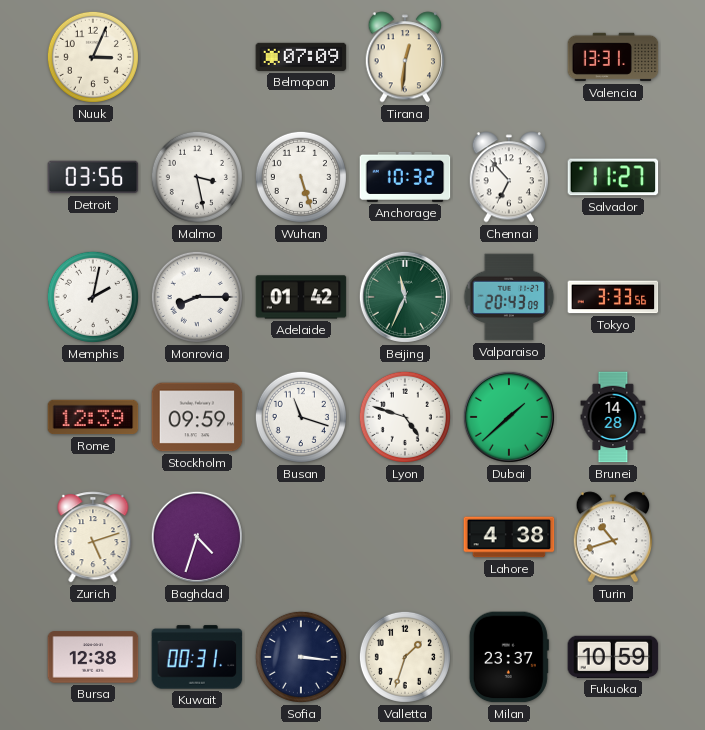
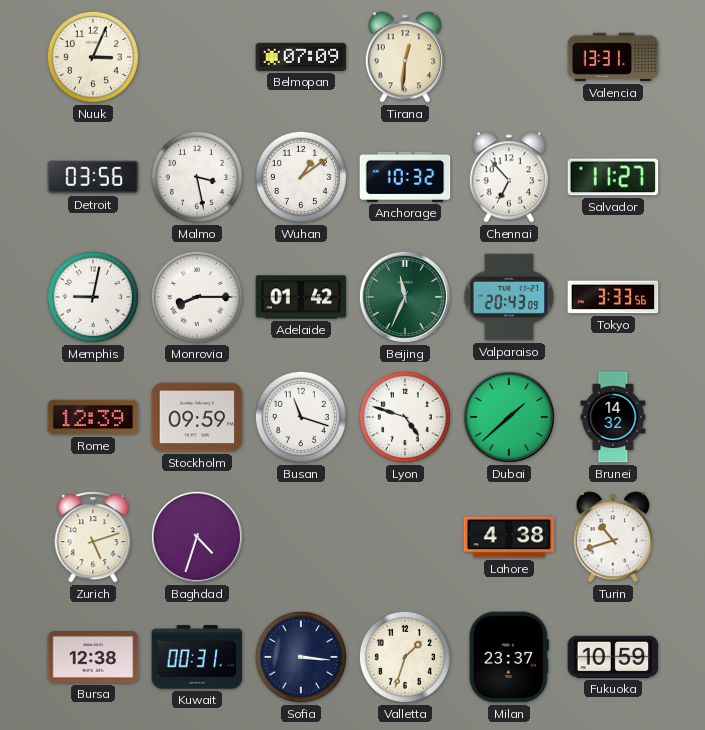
Wuhan: 5:27 -> 1:09 (301, 177)
Memphis: 2:02 -> 9:02 (93, 297)
Brunei: 14:28 -> 14:32 (613, 417)
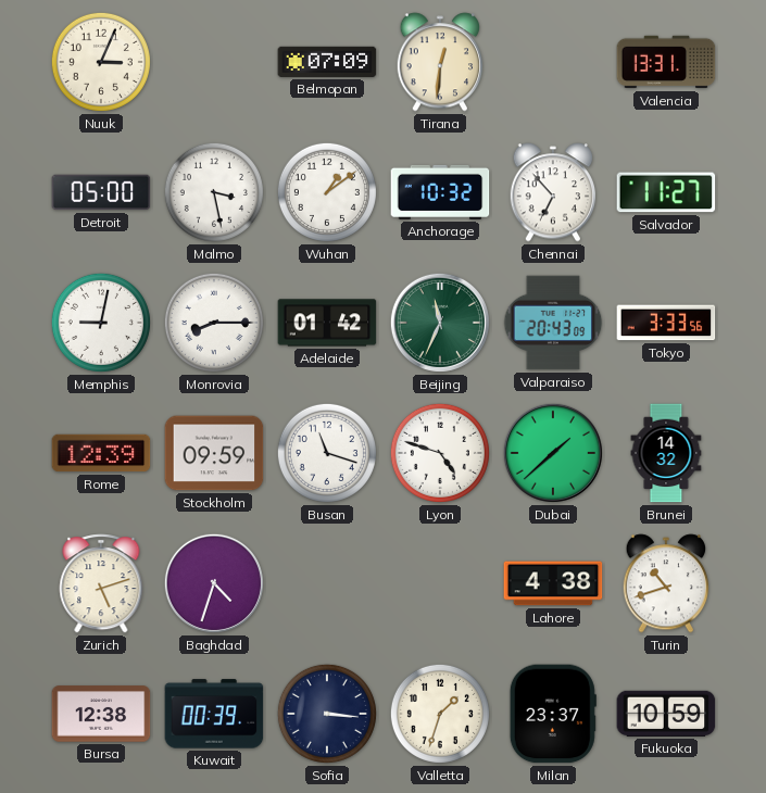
Detroit: 03:56 -> 05:00 (101, 192)
Kuwait: 00:31 -> 00:39 (214, 714)
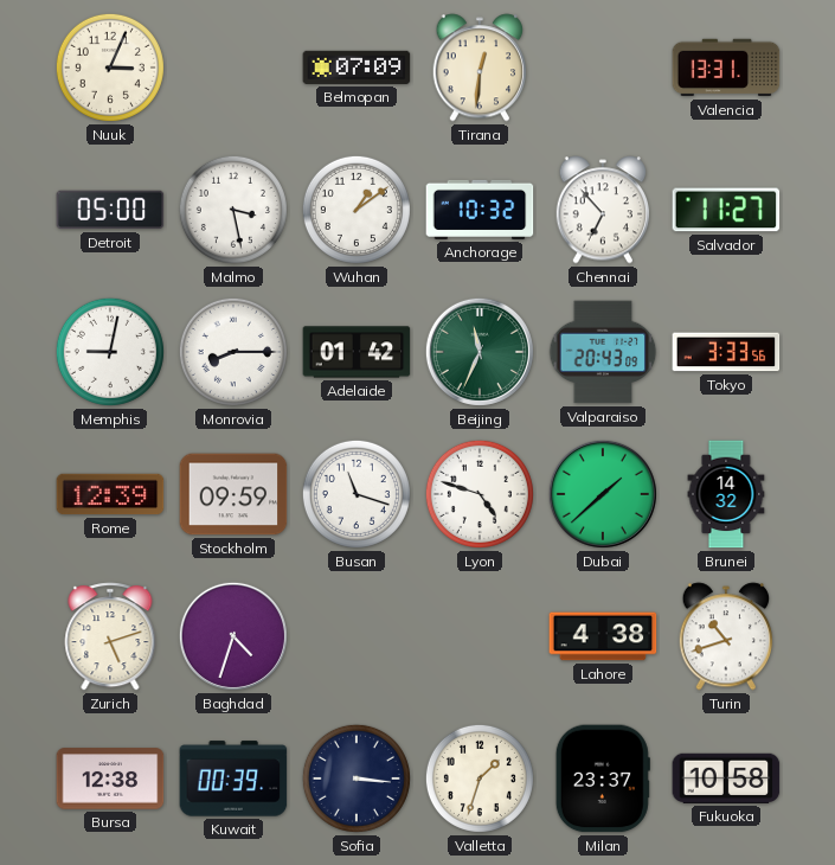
Fukuoka: 10:59 -> 10:58 (726, 778)
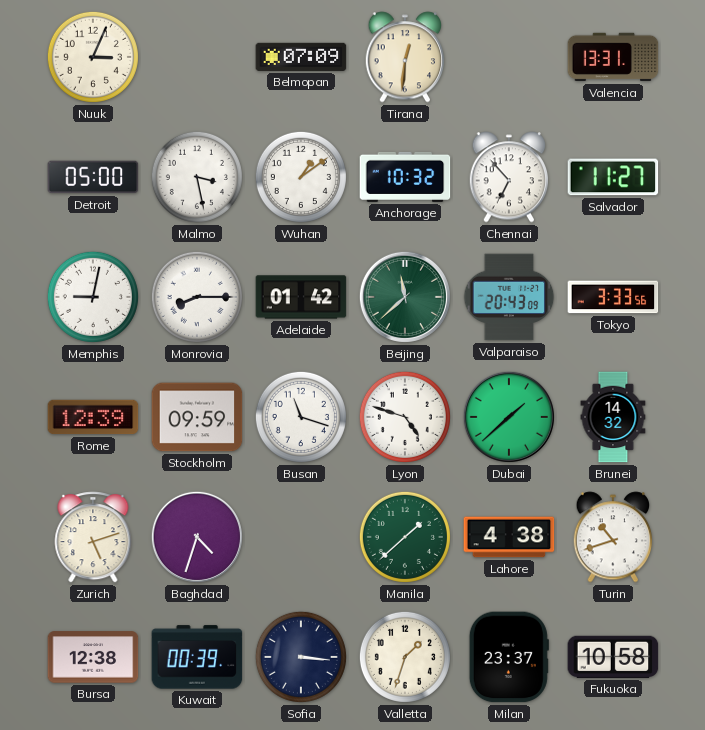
Beijing: 11:34 -> 11:38 (405, 297)
Manila: none -> 1:38 (405, 537)
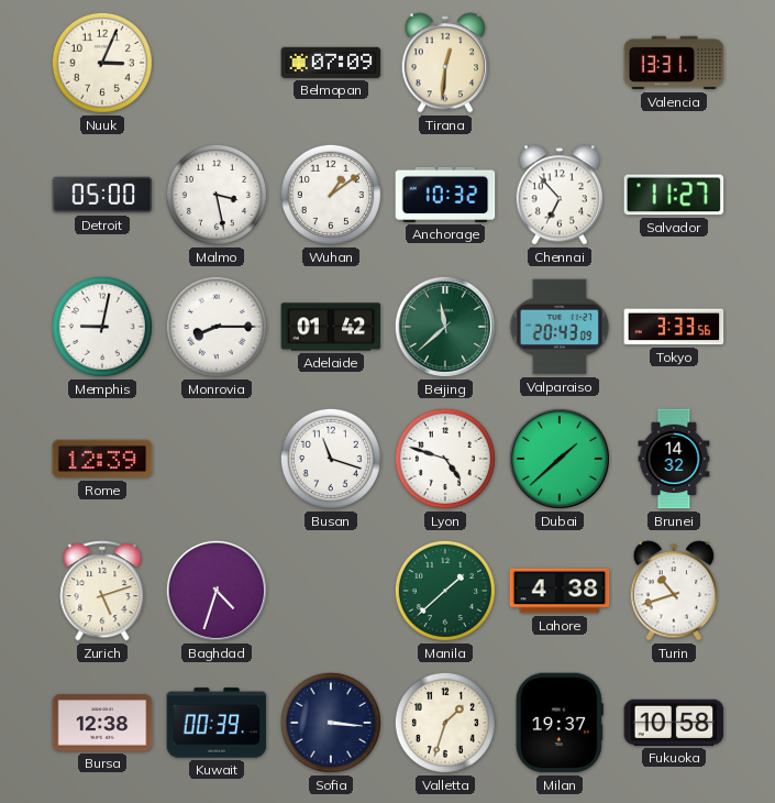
Stockholm: 09:59 -> none (197, 417)
Milan: 23:37 -> 19:37 (560, 723)
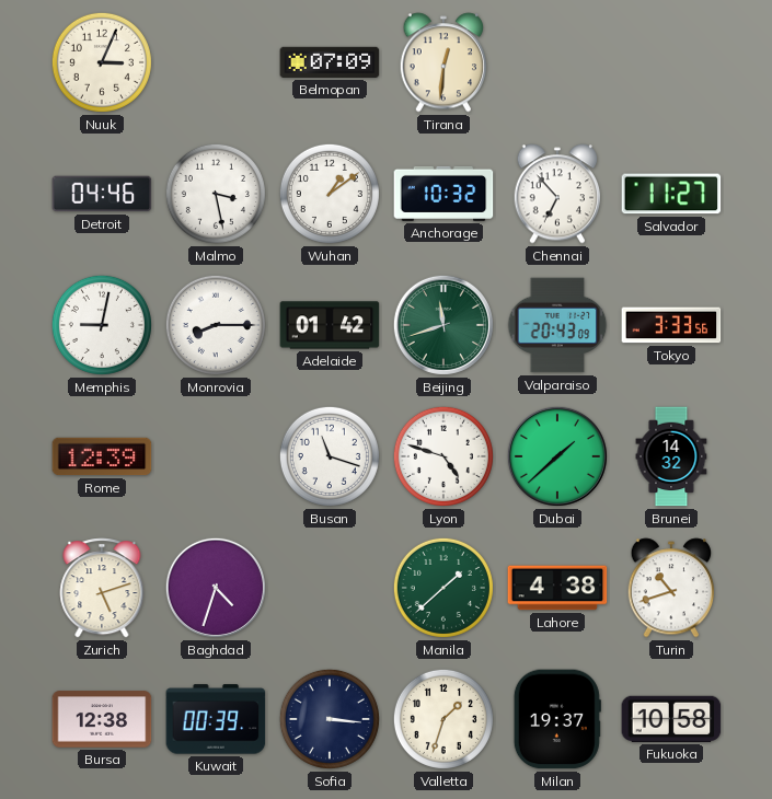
Valencia: 13:31 -> none (674, 63)
Detroit: 05:00 -> 04:46 (102, 194)
Beijing: 11:38 -> 11:42 (443, 325)
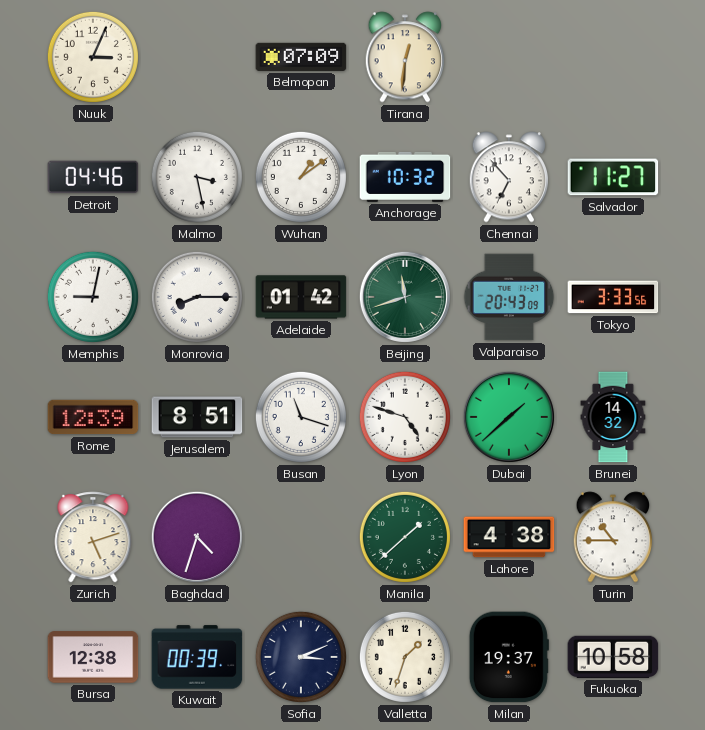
Jerusalem: none -> 8:51 (197, 417)
Turin: 10:42 -> 10:45 (613, 537)
Sofia: 3:16 -> 3:11 (301, 657)
